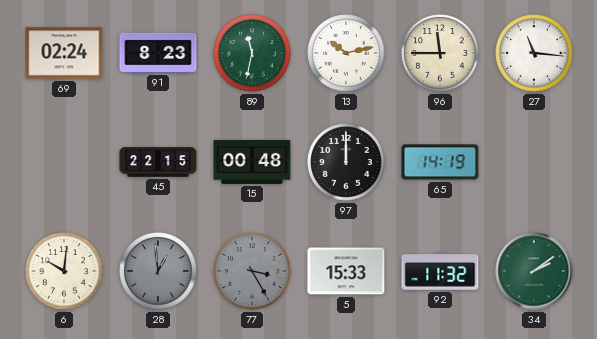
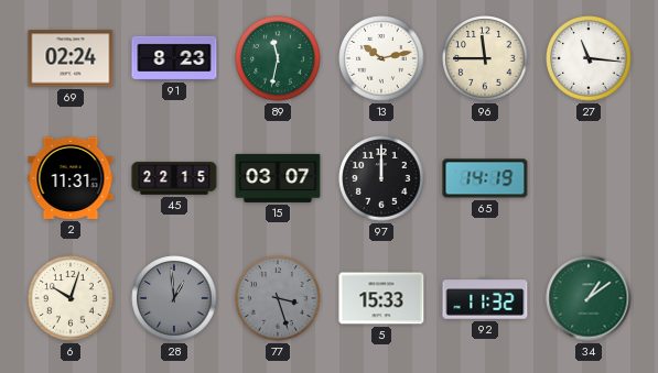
2: none -> 11:31 (71, 178)
15: 00:48 -> 03:07 (278, 178)
6: 10:01 -> 10:03 (71, 298)
77: 3:25 -> 3:27 (278, 298)
34: 2:09 -> 1:09 (589, 298)
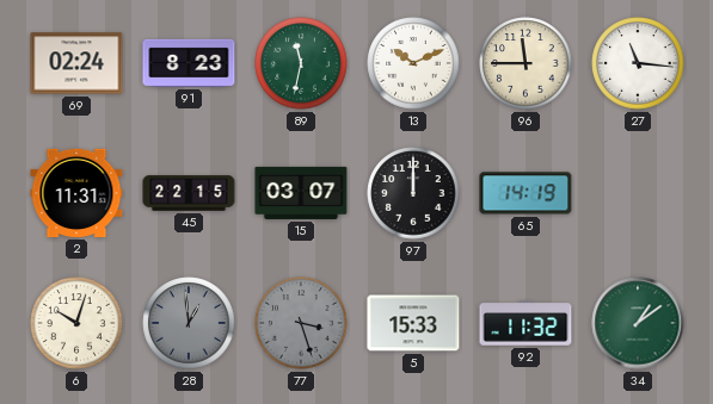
13: 10:13 -> 10:11 (413, 63)
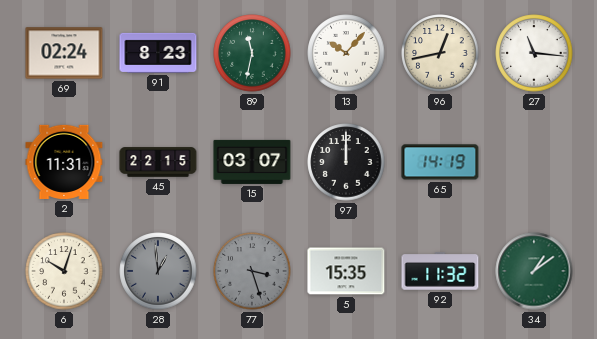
13: 10:11 -> 10:07 (346, 53)
96: 11:45 -> 12:43 (440, 53)
5: 15:33 -> 15:35 (346, 271)
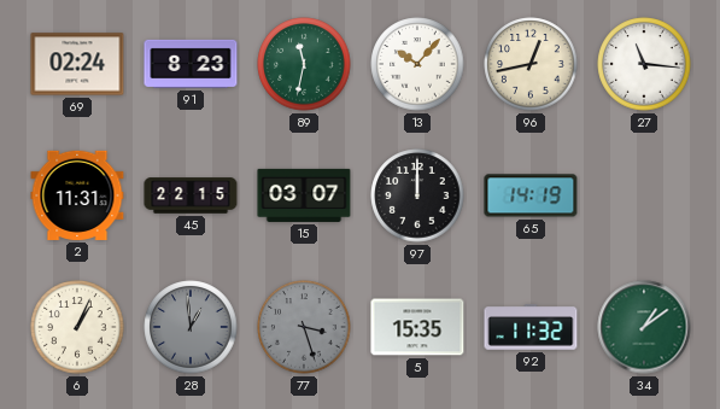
6: 10:03 -> 1:04 (77, 327)
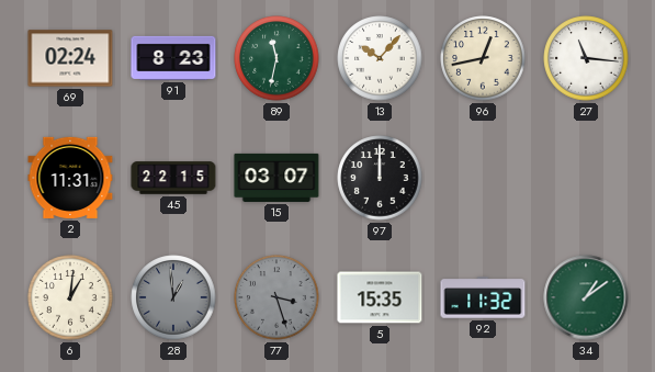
65: 14:19 -> none (531, 195)
6: 1:04 -> 1:01 (70, 297)
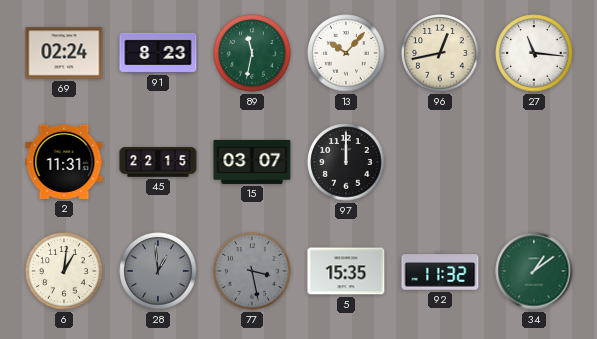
77: 3:27 -> 3:28 (252, 271)
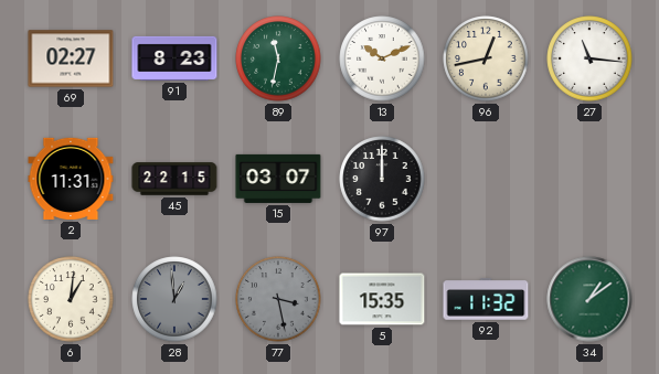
69: 02:24 -> 02:27 (71, 58)
13: 10:07 -> 10:11 (382, 58)
